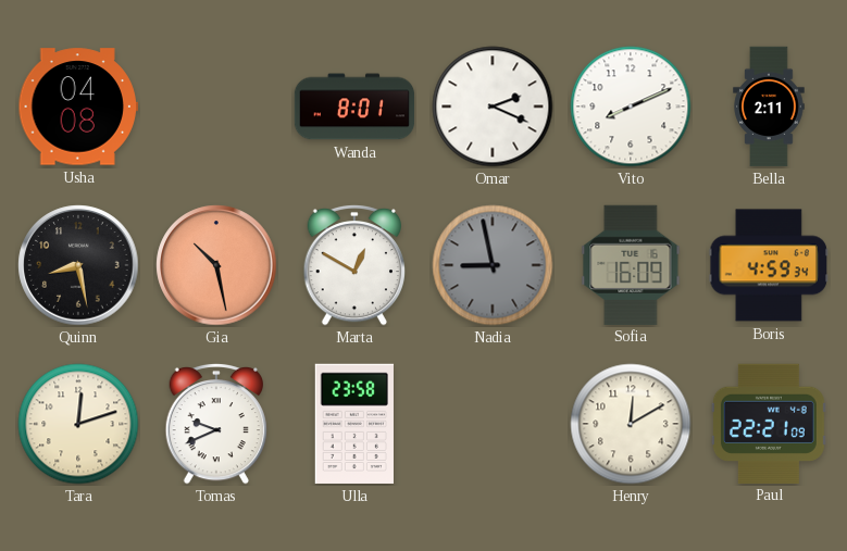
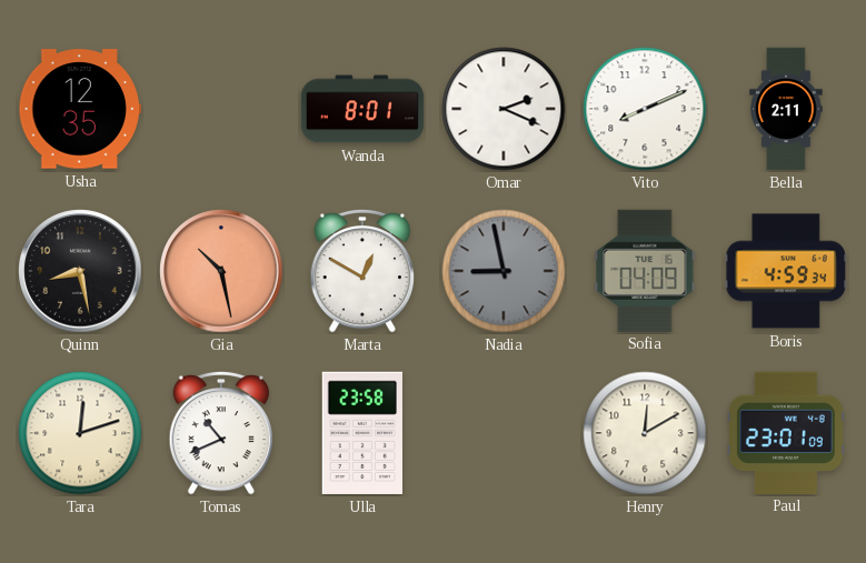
Usha: 04:08 -> 12:35 (79, 109)
Sofia: 16:09 -> 04:09 (645, 270)
Tomas: 9:41 -> 10:41 (220, 433)
Paul: 22:21 -> 23:01 (786, 432)
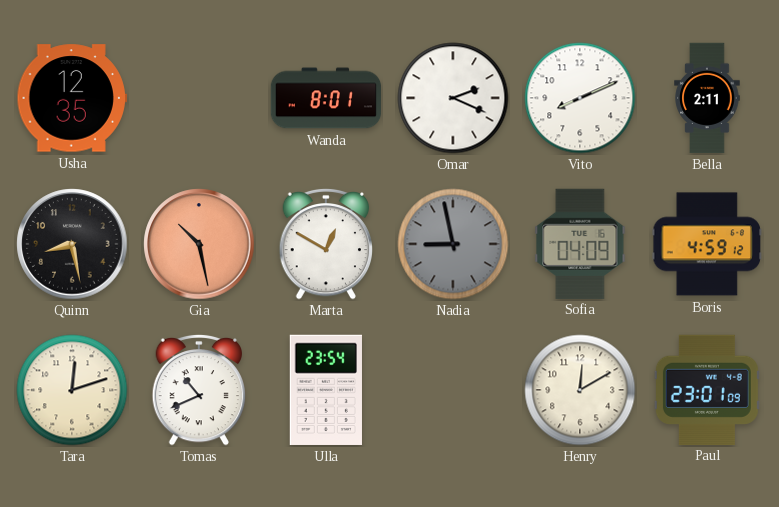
Boris: 4:59:34 -> 4:59:12 (707, 244)
Ulla: 23:58 -> 23:54 (326, 390)
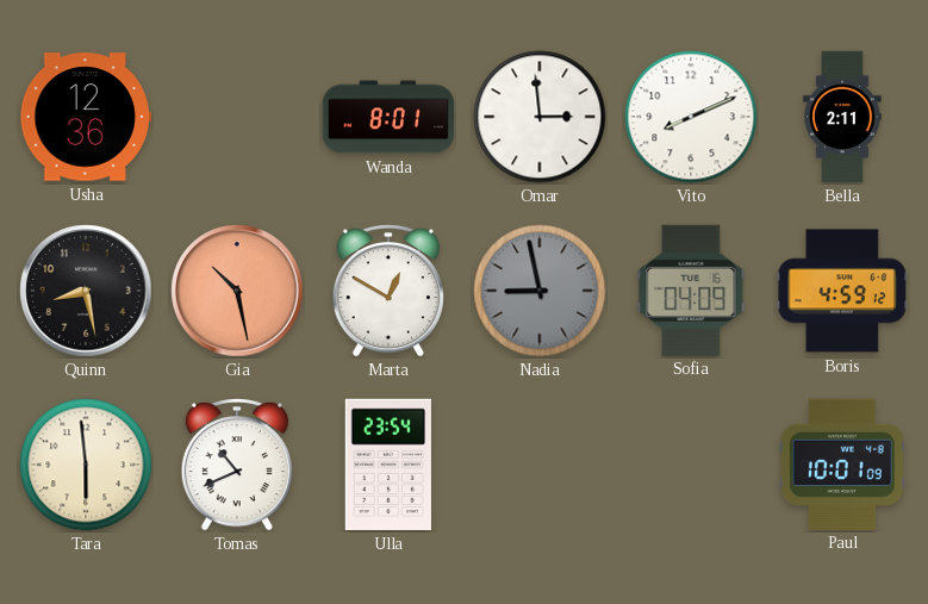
Usha: 12:35 -> 12:36 (85, 117)
Omar: 2:19 -> 2:59 (540, 117)
Tara: 12:12 -> 5:59 (86, 465)
Henry: 12:10 -> none (580, 390)
Paul: 23:01 -> 10:01 (842, 463)
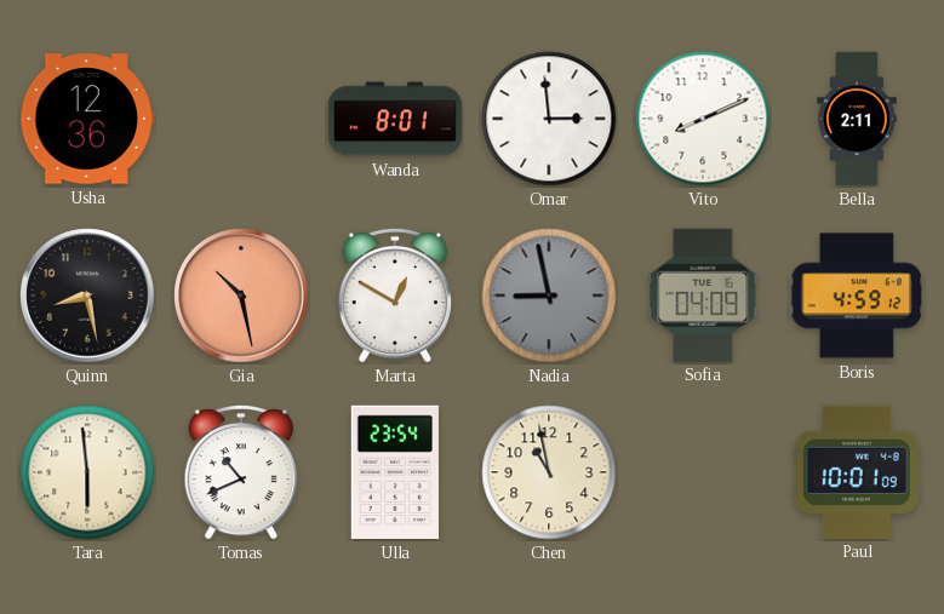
Chen: none -> 10:58 (549, 472)
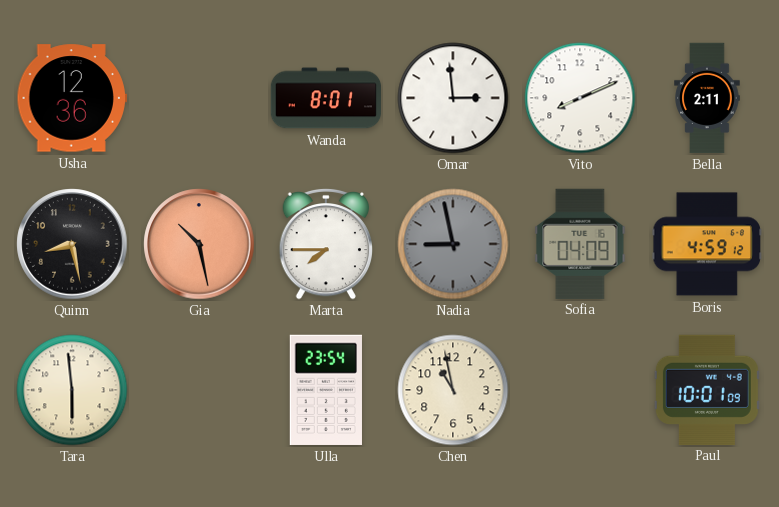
Marta: 12:50 -> 7:45 (325, 244)
Tomas: 10:41 -> none (240, 472)
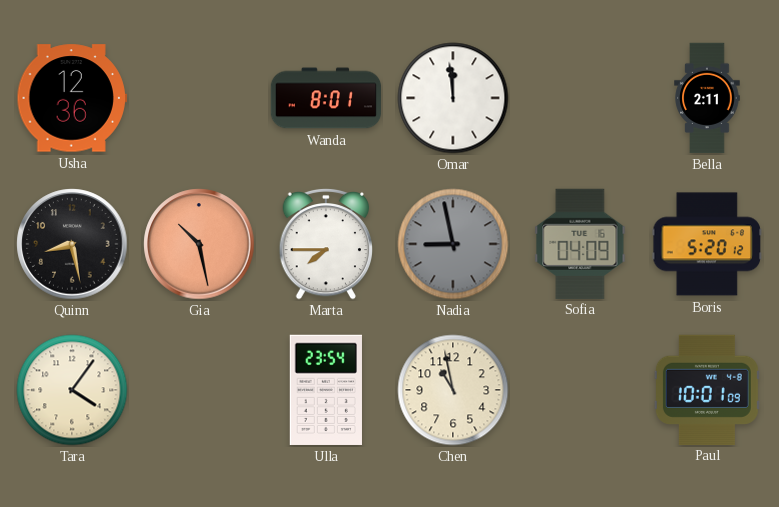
Omar: 2:59 -> 11:59 (453, 98)
Vito: 8:11 -> none (580, 98)
Boris: 4:59 -> 5:20 (707, 244)
Tara: 5:59 -> 4:06 (72, 390)
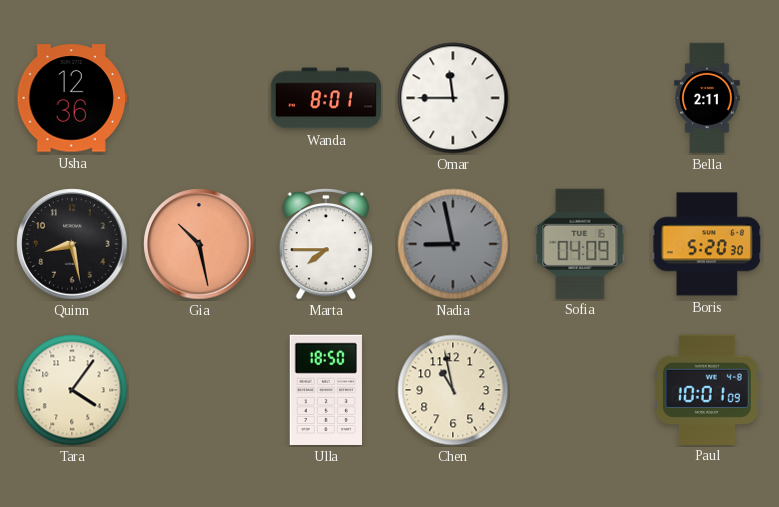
Omar: 11:59 -> 11:45 (453, 98)
Boris: 5:20:12 -> 5:20:30 (707, 244)
Ulla: 23:54 -> 18:50 (326, 390)
